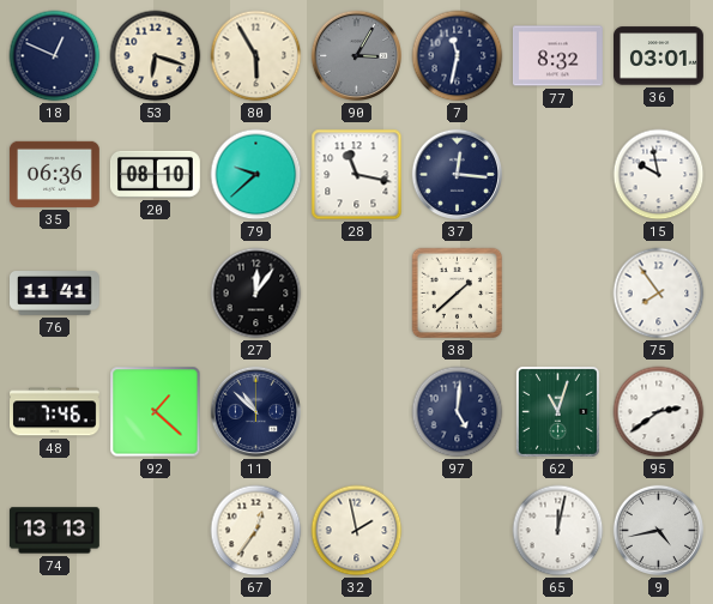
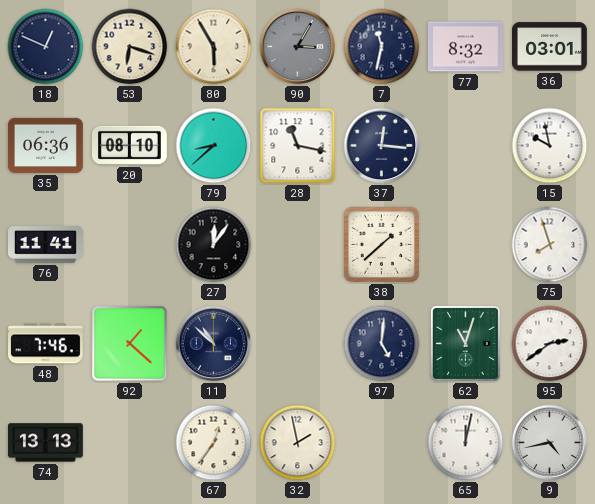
79: 9:38 -> 8:38 (214, 146)
75: 7:54 -> 7:57 (550, 245)
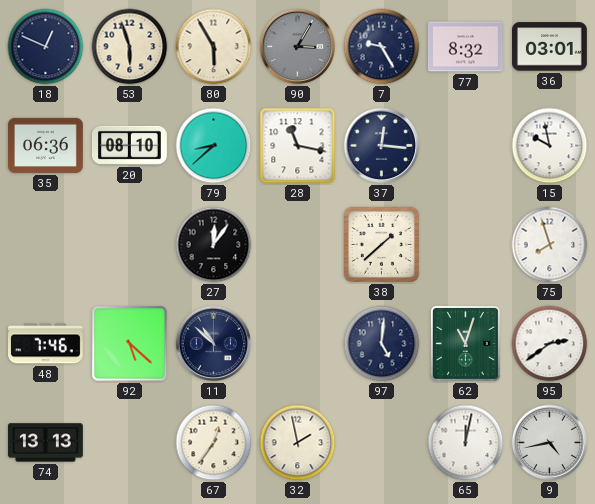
53: 6:18 -> 5:57 (130, 47)
7: 11:32 -> 9:25 (382, 47)
76: 11:41 -> none (46, 245)
92: 1:22 -> 5:22 (130, 344)
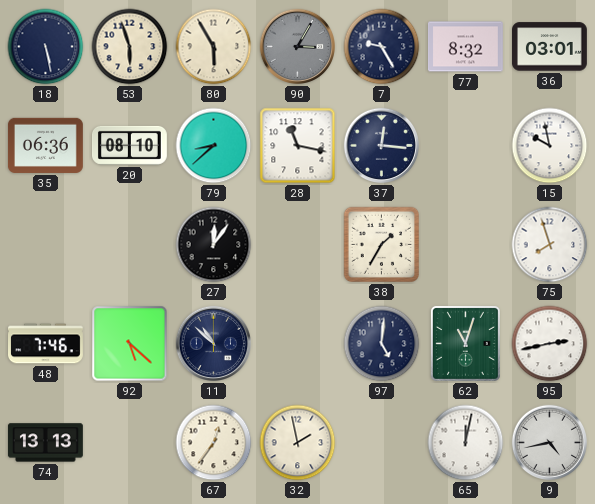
18: 12:49 -> 5:28 (46, 47)
38: 1:38 -> 1:35 (382, 245)
95: 2:39 -> 2:43 (550, 344)
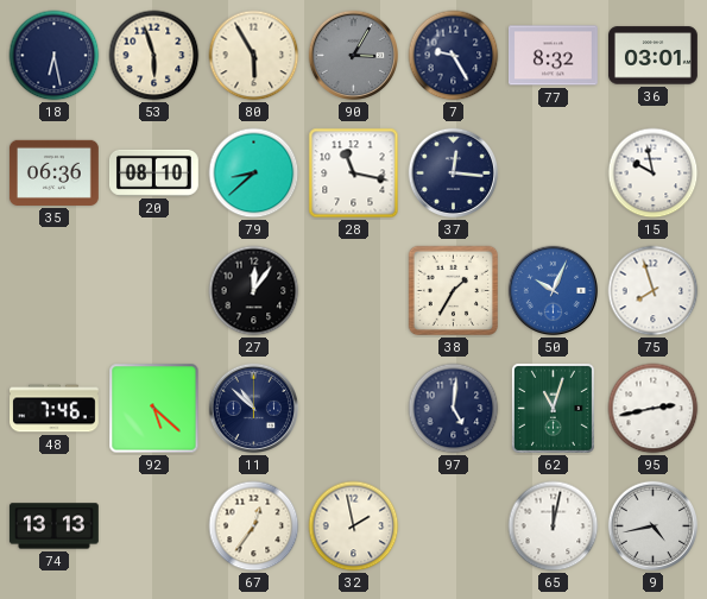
18: 5:28 -> 6:28 (55, 56)
50: none -> 10:04 (554, 291)
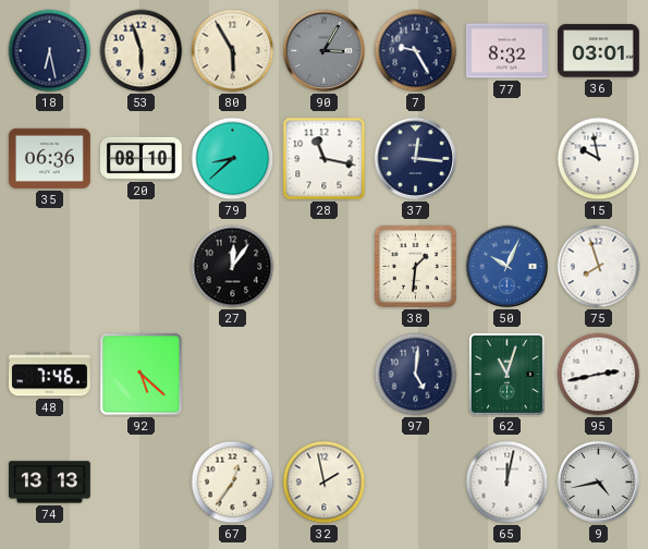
38: 1:35 -> 1:31 (416, 267)
11: 10:52 -> none (254, 409)
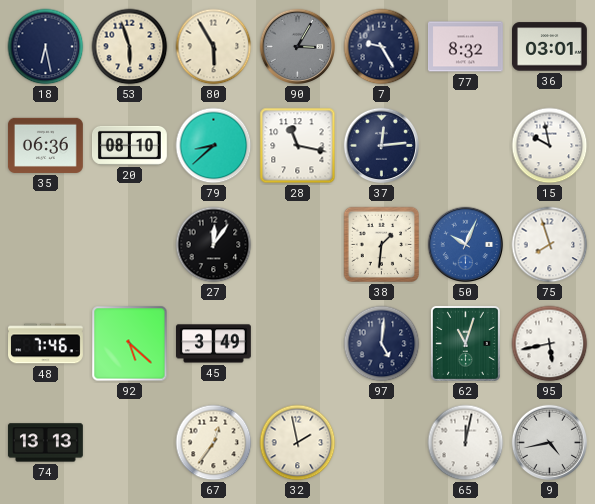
37: 12:16 -> 12:14 (382, 146)
45: none -> 3:49 (214, 344)
95: 2:43 -> 5:43 (550, 344)
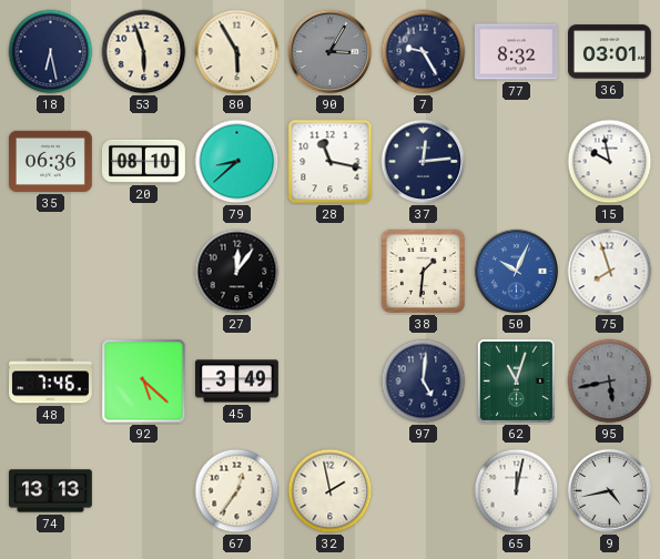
95 dial: white -> grey (610, 382)
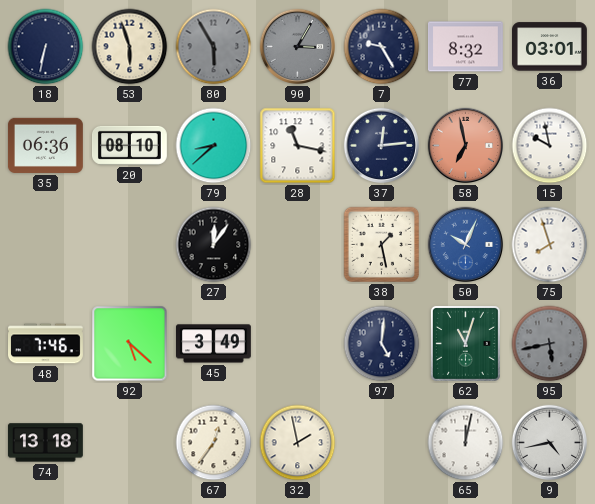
18: 6:28 -> 6:32 (46, 47)
80 dial: cream -> grey (214, 47)
58: none -> 6:58 (466, 146)
38: 1:31 -> 1:28 (382, 245)
74: 13:13 -> 13:18 (45, 443)
